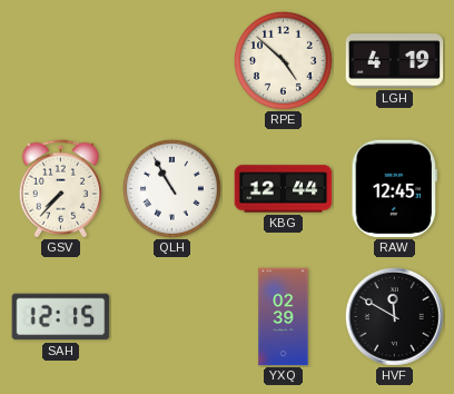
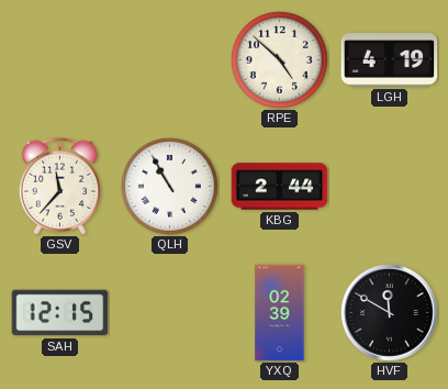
GSV: 7:37 -> 11:37 (59, 187)
KBG: 12:44 -> 2:44 (280, 187)
RAW: 12:45 -> none (394, 189)
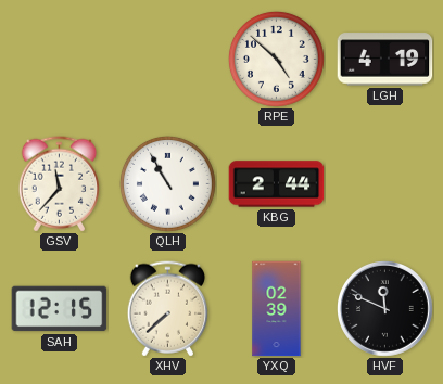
XHV: none -> 7:38 (167, 309)
HVF: 11:50 -> 11:49 (385, 309)
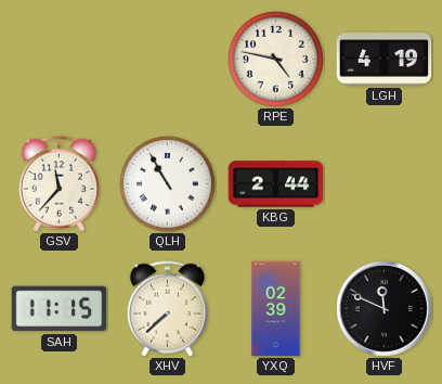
RPE: 4:52 -> 4:47 (275, 59)
SAH: 12:15 -> 11:15 (60, 309)
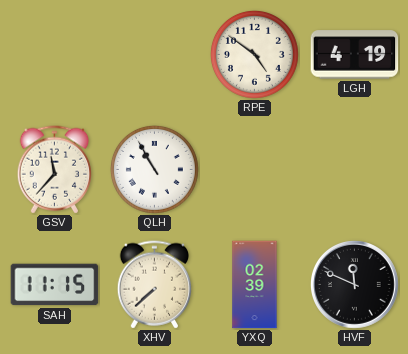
RPE: 4:47 -> 4:51 (254, 54)
KBG: 2:44 -> none (276, 184)
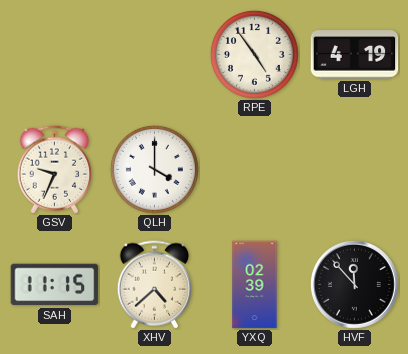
RPE: 4:51 -> 4:54 (254, 54)
GSV: 11:37 -> 9:34 (54, 170)
QLH: 10:55 -> 4:00 (154, 169)
XHV: 7:38 -> 4:38 (154, 285)
HVF: 11:49 -> 11:53 (355, 285)
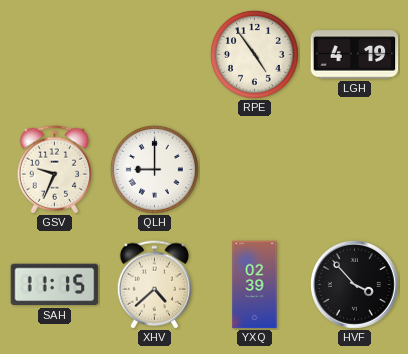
QLH: 4:00 -> 9:00 (154, 169)
HVF: 11:53 -> 3:53 (355, 285)
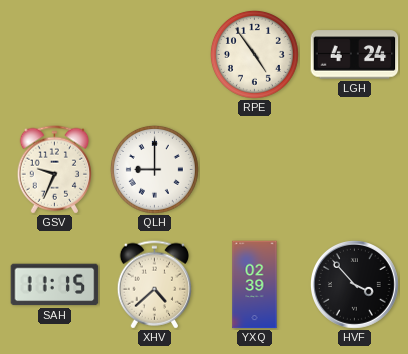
LGH: 4:19 -> 4:24 (355, 55)
